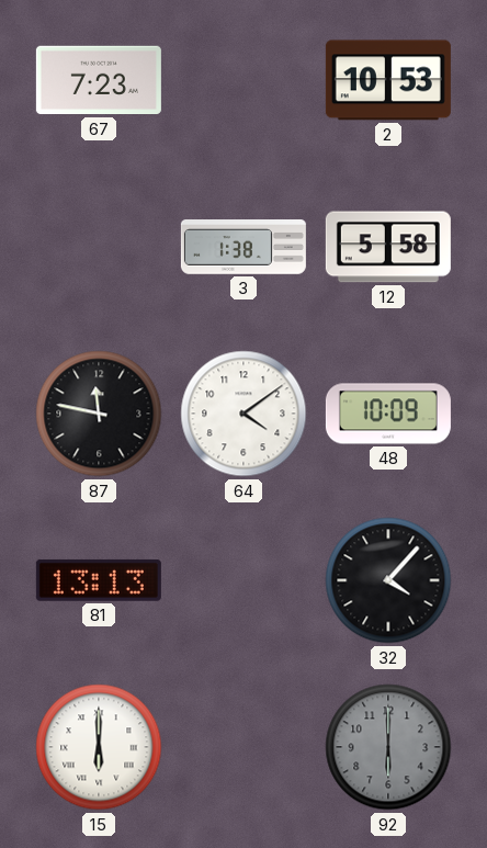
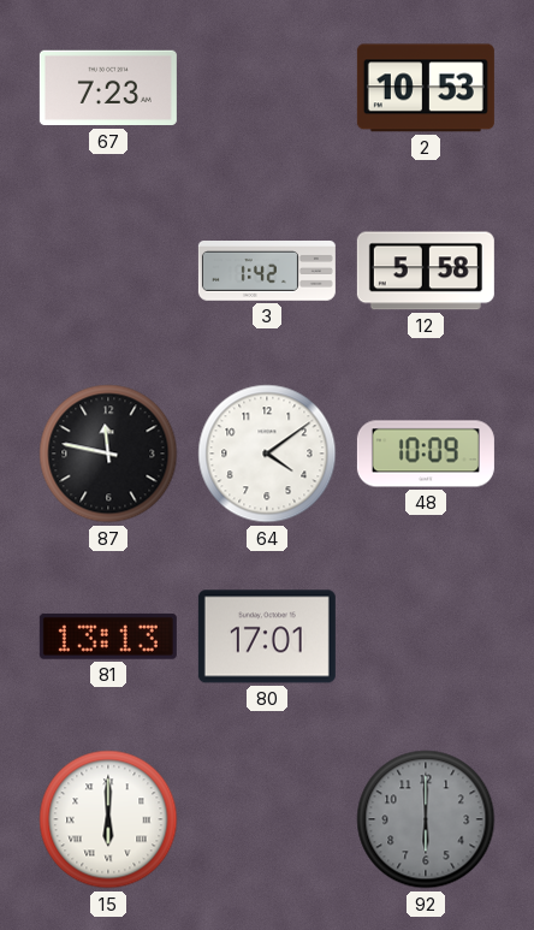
3: 1:38 -> 1:42 (267, 272)
80: none -> 17:01 (267, 636)
32: 4:07 -> none (388, 580)
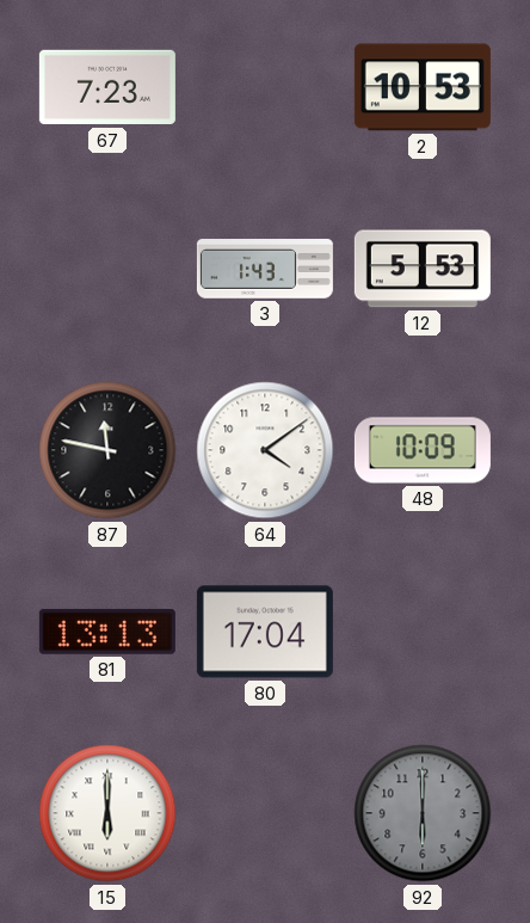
3: 1:42 -> 1:43 (265, 270)
12: 5:58 -> 5:53 (423, 269)
80: 17:01 -> 17:04 (265, 632)
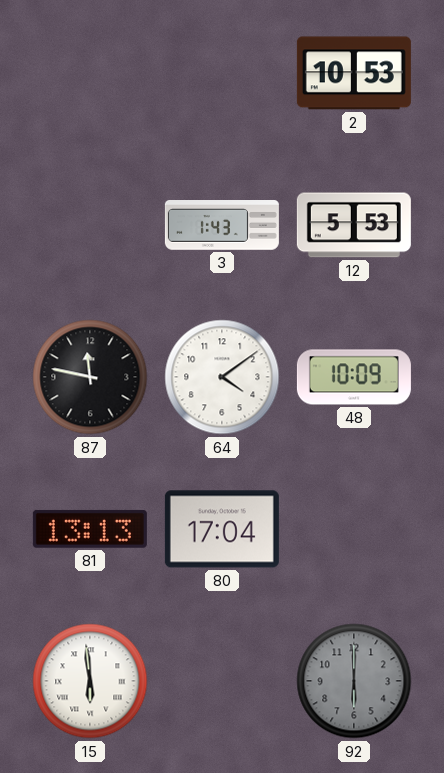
67: 7:23 -> none (107, 87)
15: 6:00 -> 5:59 (90, 681)
